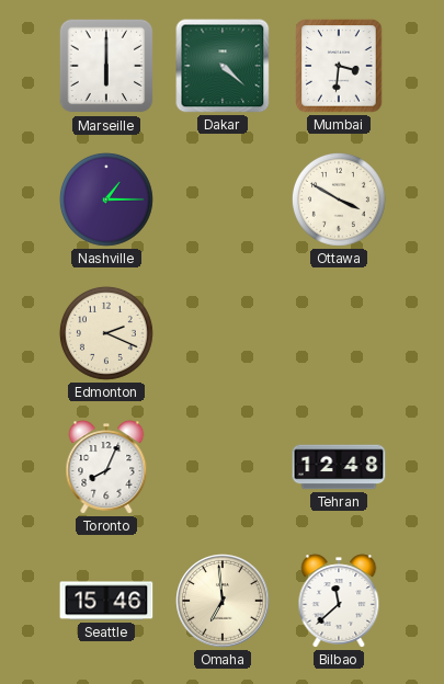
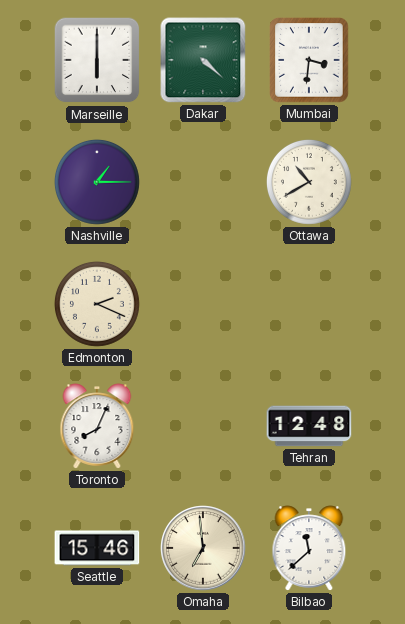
Ottawa: 3:50 -> 10:40 (309, 182)
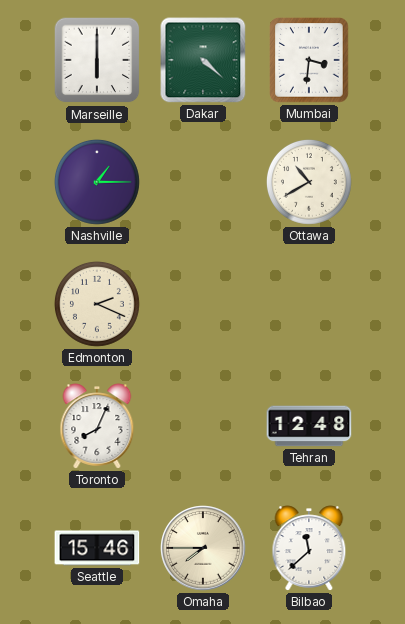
Omaha: 6:59 -> 7:45 (203, 548)
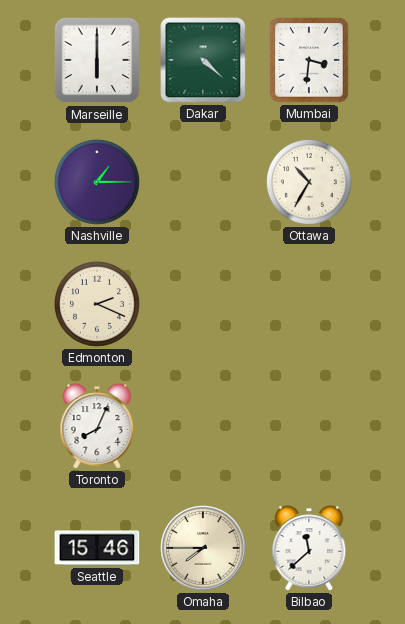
Ottawa: 10:40 -> 10:35 (309, 182)
Tehran: 12:48 -> none (309, 426)
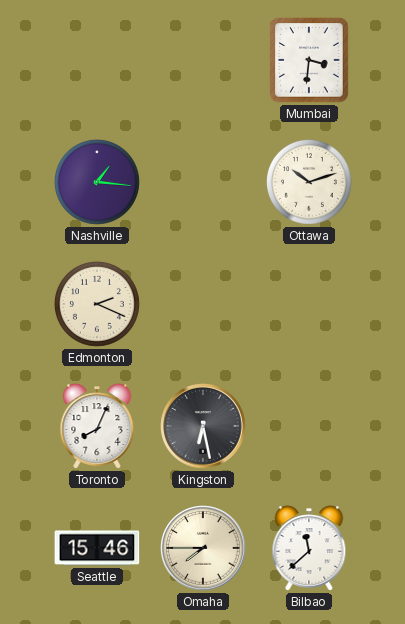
Marseille: 6:00 -> none (97, 60)
Dakar: 4:22 -> none (203, 60)
Nashville: 1:15 -> 1:16 (97, 182)
Ottawa: 10:35 -> 10:12 (309, 182)
Kingston: none -> 6:28 (203, 426)
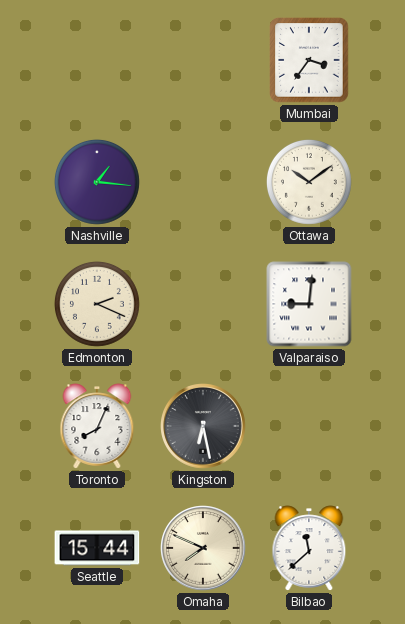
Mumbai: 3:31 -> 3:36 (309, 60)
Ottawa: 10:12 -> 10:09 (309, 182)
Valparaiso: none -> 9:01 (309, 304)
Seattle: 15:46 -> 15:44 (97, 548)
Omaha: 7:45 -> 7:49 (203, 548)
